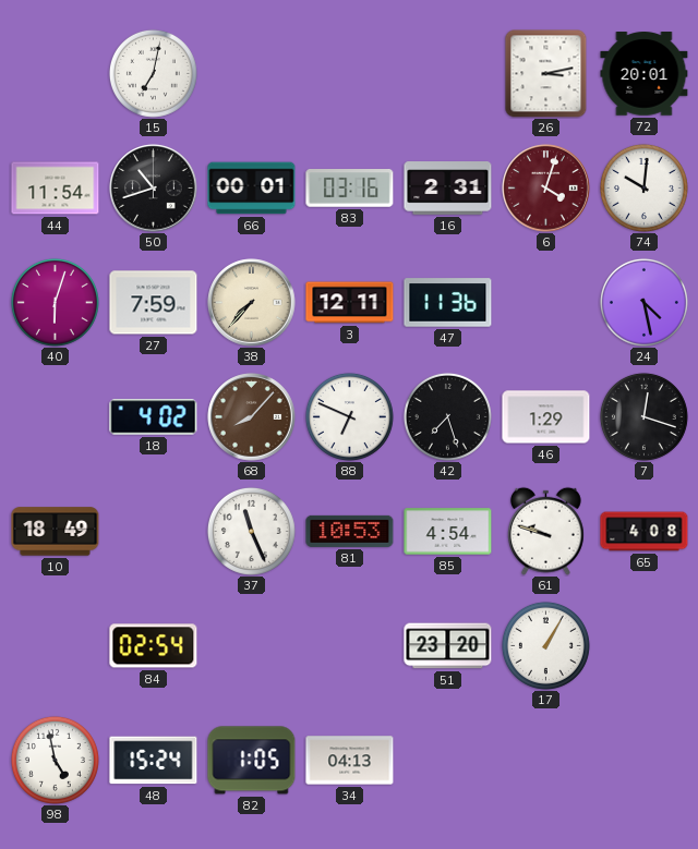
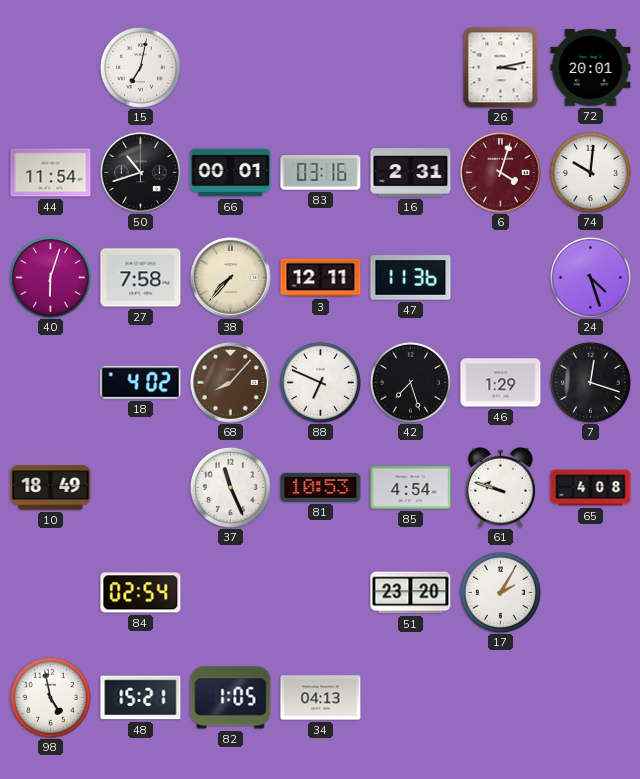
27: 7:59 -> 7:58 (141, 278)
24: 4:28 -> 4:27 (590, 277)
17: 1:05 -> 2:05 (500, 592)
48: 15:24 -> 15:21 (141, 698)
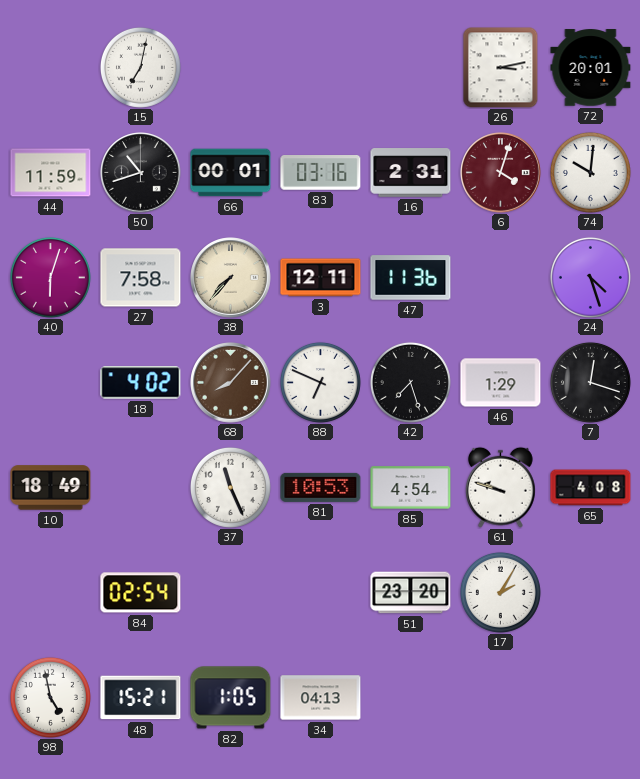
44: 11:54 -> 11:59 (51, 173)
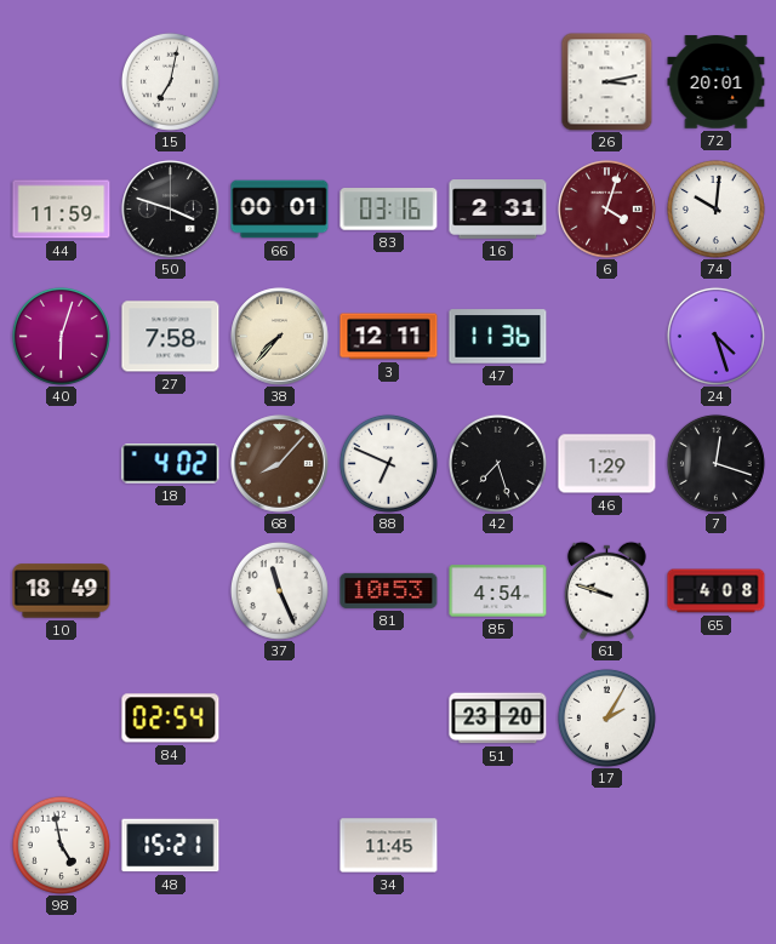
50: 10:42 -> 3:48 (171, 210)
82: 1:05 -> none (231, 698)
34: 04:13 -> 11:45 (389, 846)
